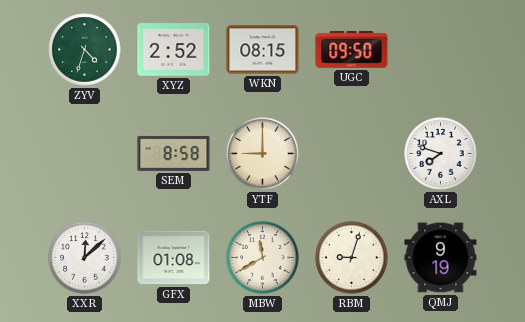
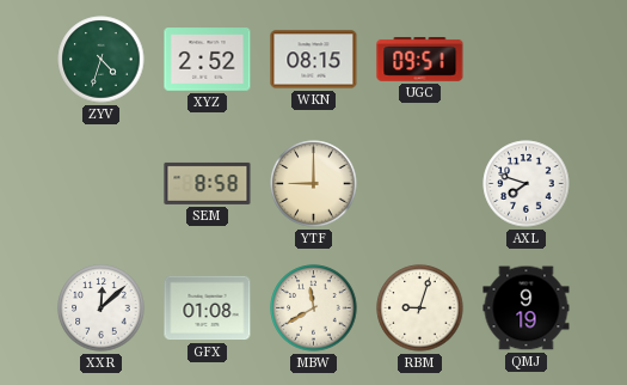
UGC: 09:50 -> 09:51 (420, 60)
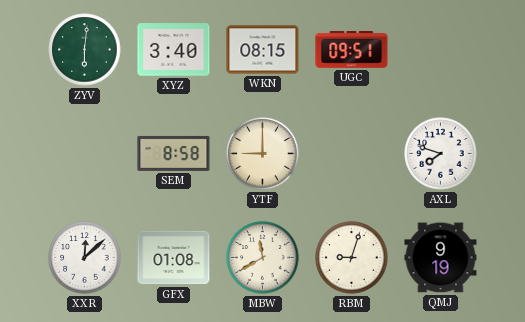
ZYV: 4:33 -> 6:01 (85, 50)
XYZ: 2:52 -> 3:40 (174, 50)
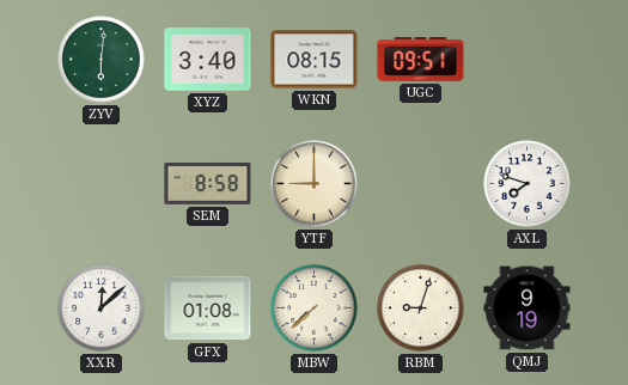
MBW: 11:40 -> 7:38 (315, 308)
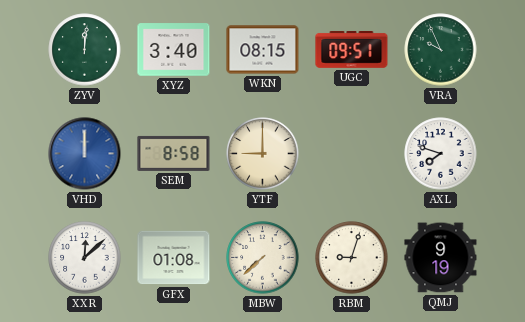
ZYV: 6:01 -> 12:01 (85, 50)
VRA: none -> 9:56 (441, 50)
VHD: none -> 12:00 (85, 154)
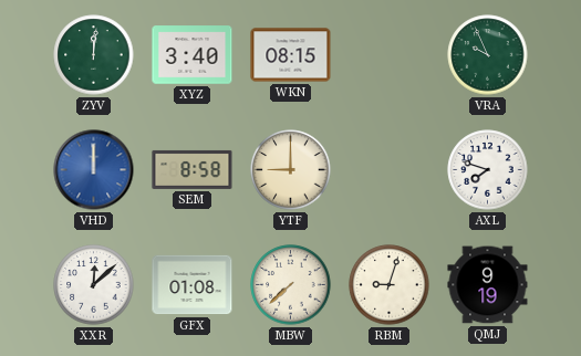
UGC: 09:51 -> none (352, 50)
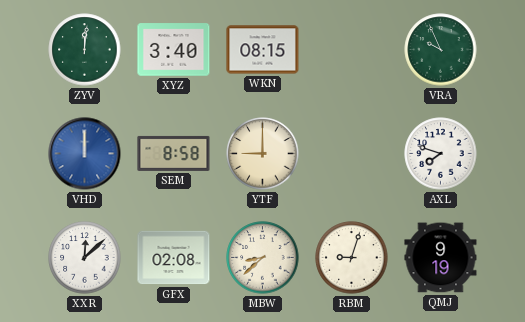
GFX: 01:08 -> 02:08 (174, 258)
MBW: 7:38 -> 8:38 (263, 258)
